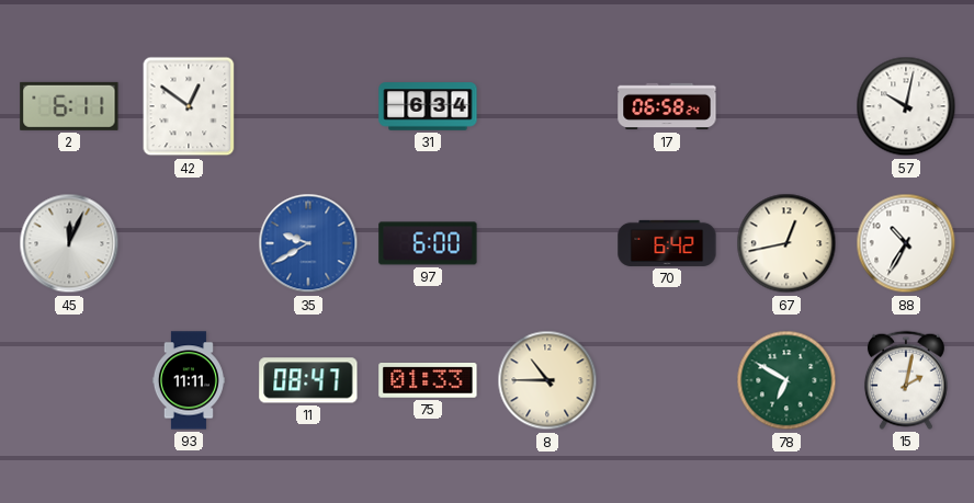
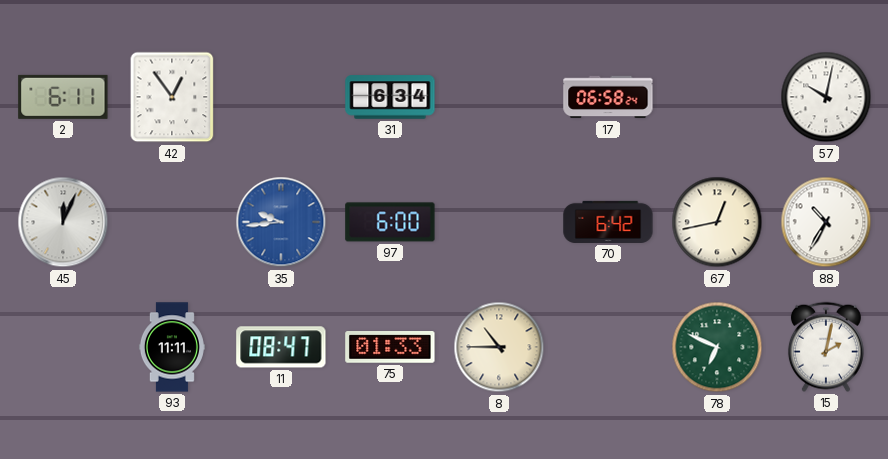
42: 12:51 -> 12:54 (172, 97)
35: 9:40 -> 9:44 (281, 222)
78: 6:50 -> 6:49 (717, 347)
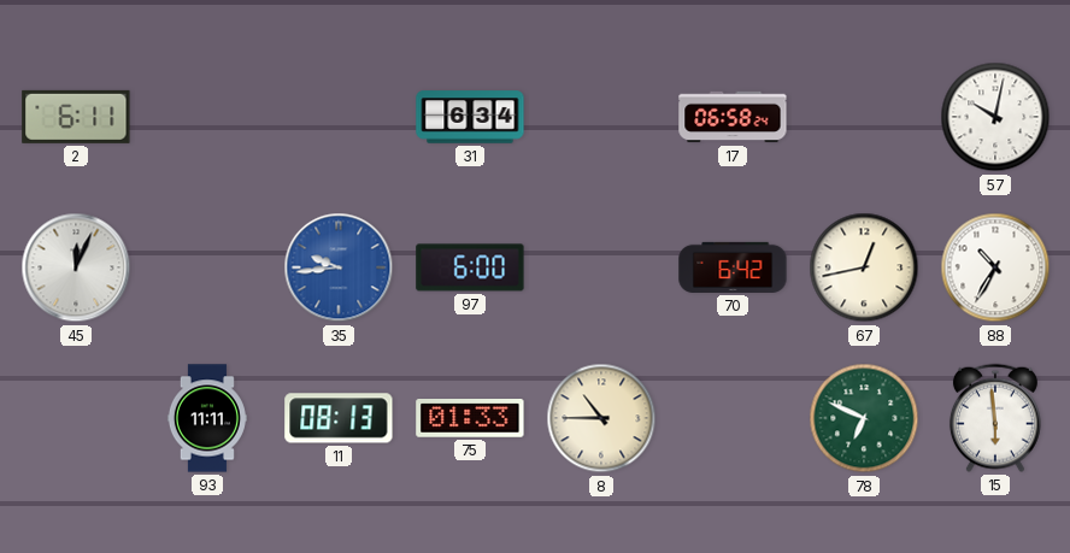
42: 12:54 -> none (172, 97)
11: 08:47 -> 08:13 (339, 418)
15: 2:02 -> 5:59 (995, 418)
